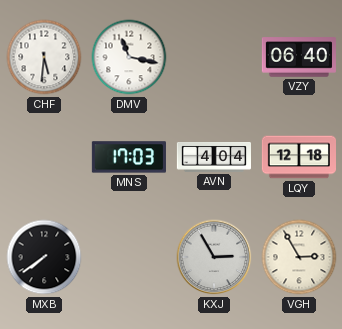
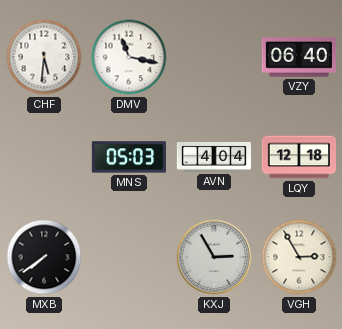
MNS: 17:03 -> 05:03 (129, 157)
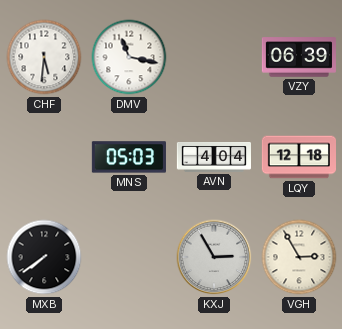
VZY: 06:40 -> 06:39 (299, 57)
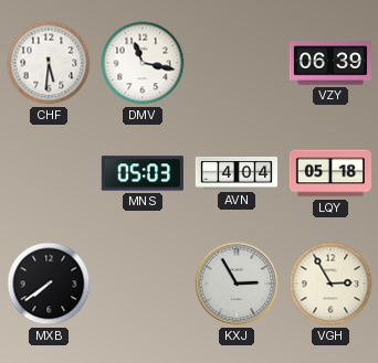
LQY: 12:18 -> 05:18 (329, 173)
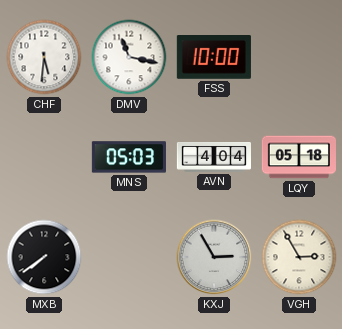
FSS: none -> 10:00 (214, 58)
VZY: 06:39 -> none (330, 63)
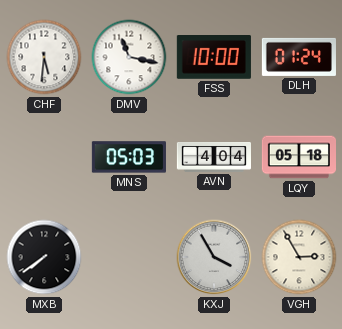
DLH: none -> 01:24 (299, 57)
KXJ: 2:55 -> 3:55 (214, 257)
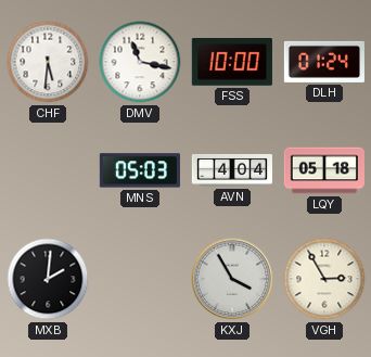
MXB: 7:39 -> 2:01 (48, 279)
